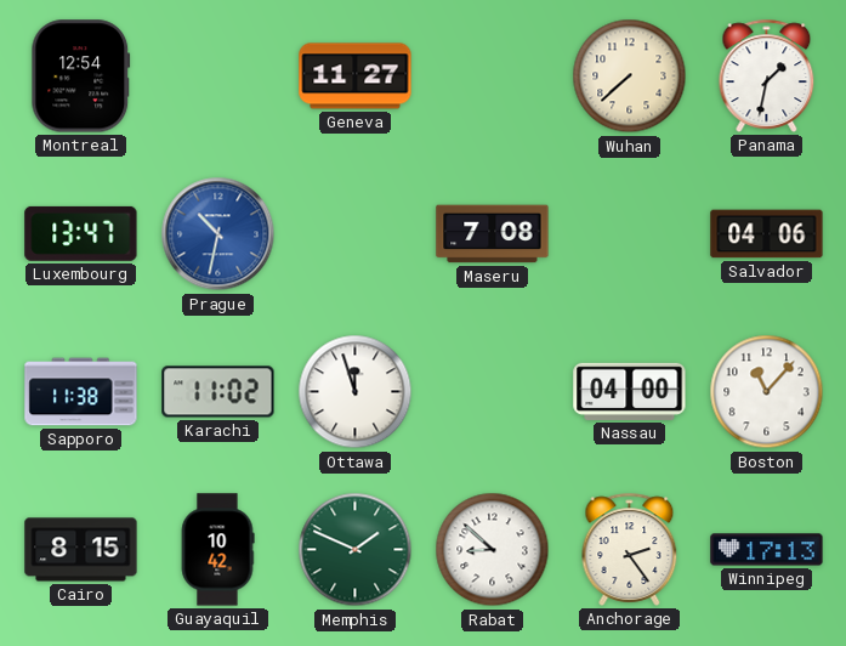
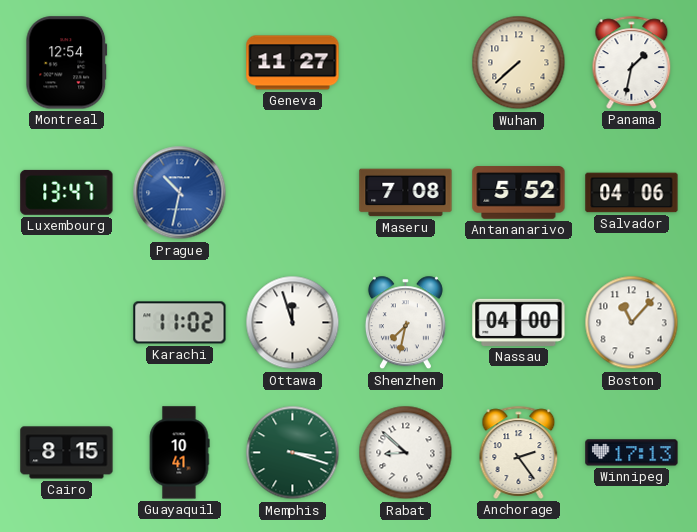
Antananarivo: none -> 5:52 (519, 193)
Sapporo: 11:38 -> none (81, 392)
Shenzhen: none -> 7:32 (405, 323)
Guayaquil: 10:42 -> 10:41 (179, 453)
Memphis: 1:49 -> 3:18 (293, 453)
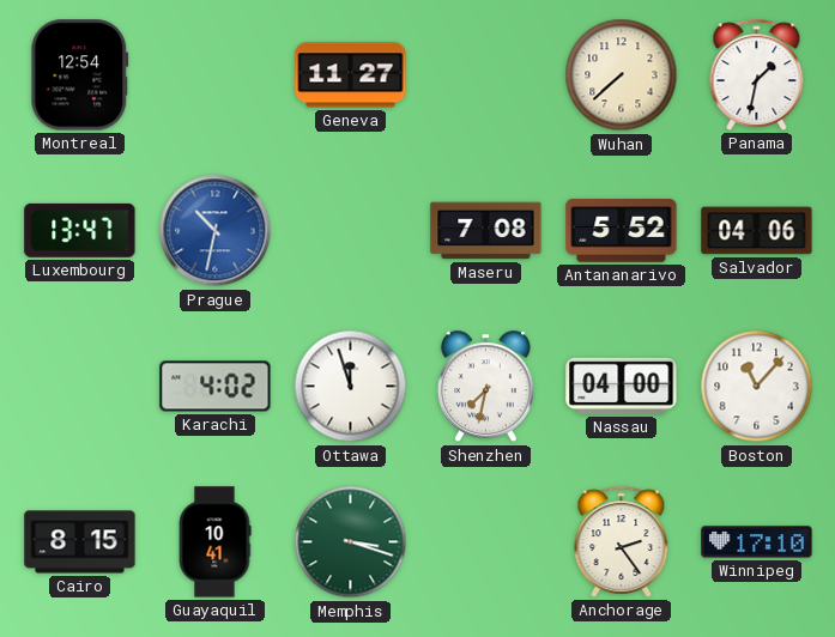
Karachi: 11:02 -> 4:02 (216, 387)
Rabat: 8:52 -> none (406, 453)
Winnipeg: 17:13 -> 17:10 (757, 542)
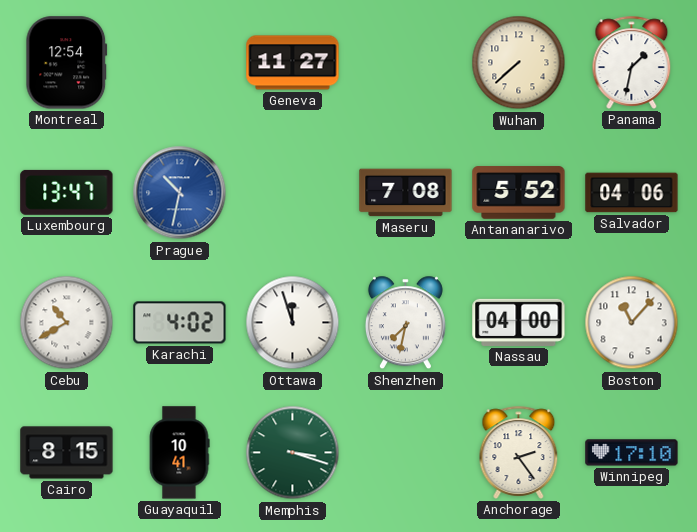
Cebu: none -> 10:40 (67, 323)
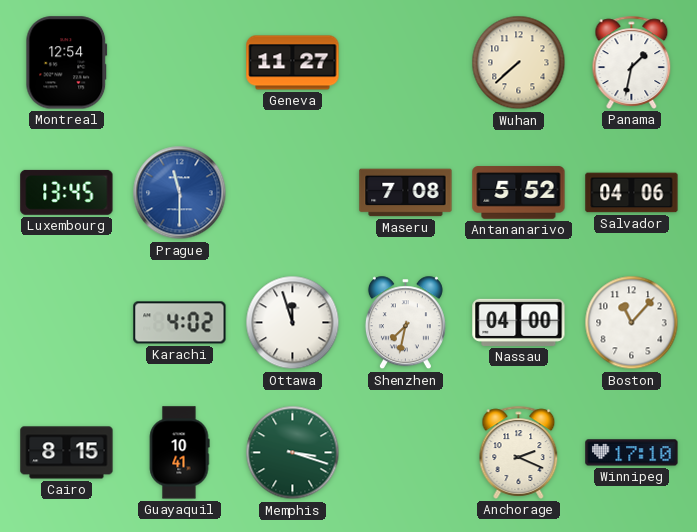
Luxembourg: 13:47 -> 13:45 (67, 192)
Prague: 10:32 -> 11:30 (180, 193)
Cebu: 10:40 -> none (67, 323)
Anchorage: 2:24 -> 2:19 (519, 452)
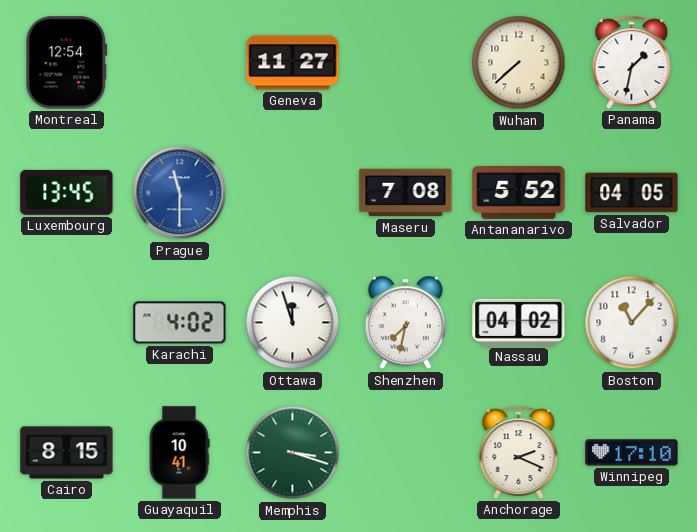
Salvador: 04:06 -> 04:05 (632, 193)
Nassau: 04:00 -> 04:02 (519, 322)
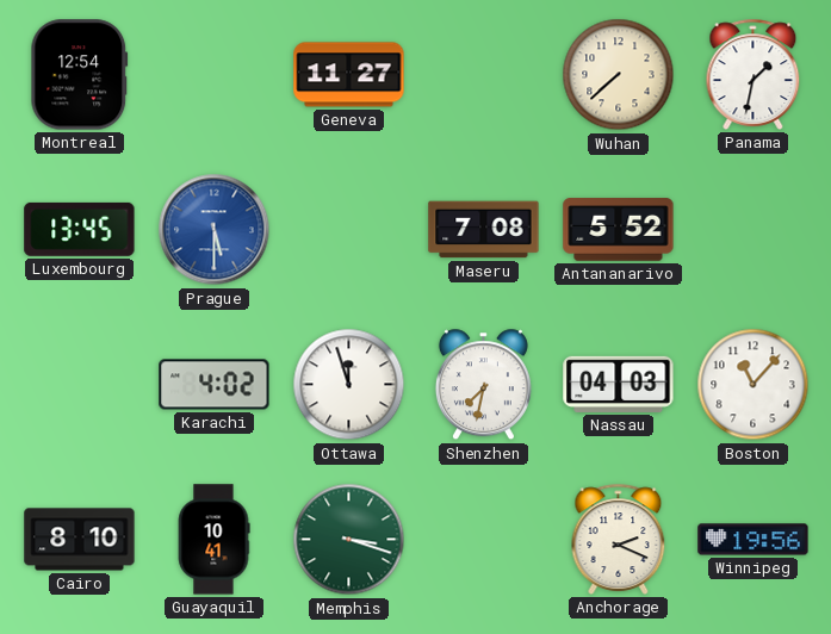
Prague: 11:30 -> 5:30 (215, 230)
Salvador: 04:05 -> none (632, 193)
Nassau: 04:02 -> 04:03 (619, 384)
Cairo: 8:15 -> 8:10 (80, 540)
Winnipeg: 17:10 -> 19:56 (754, 540)
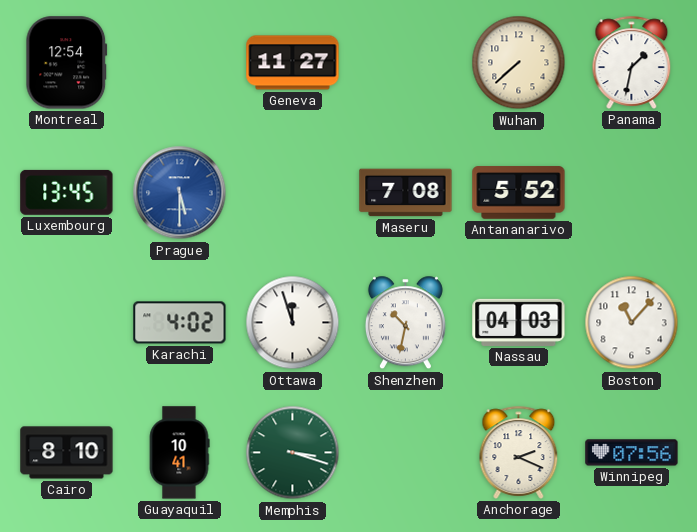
Shenzhen: 7:32 -> 10:32 (405, 323)
Winnipeg: 19:56 -> 07:56 (632, 453)
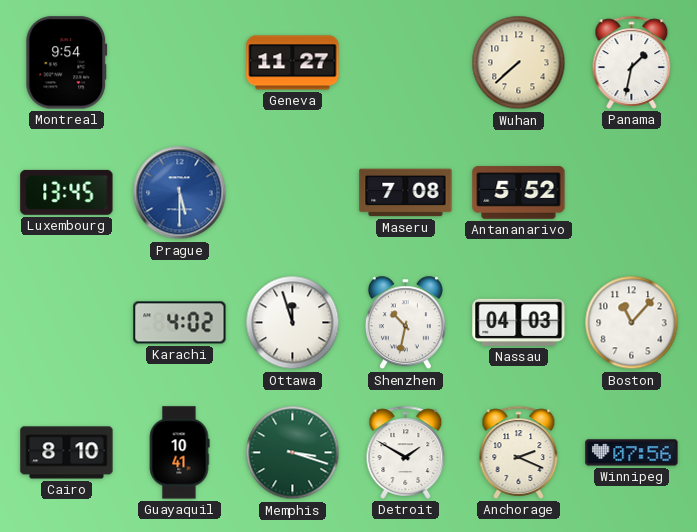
Montreal: 12:54 -> 9:54 (67, 63)
Detroit: none -> 1:50 (406, 452)
